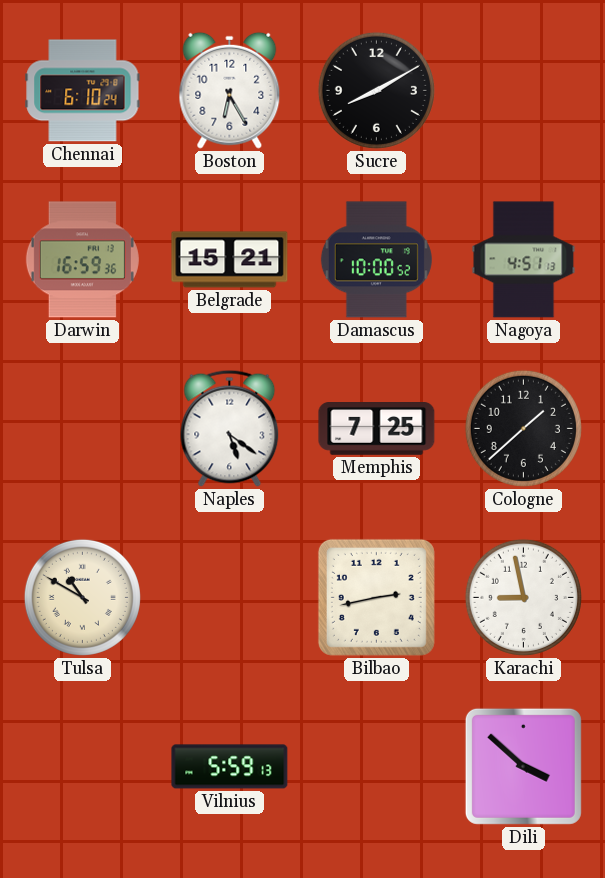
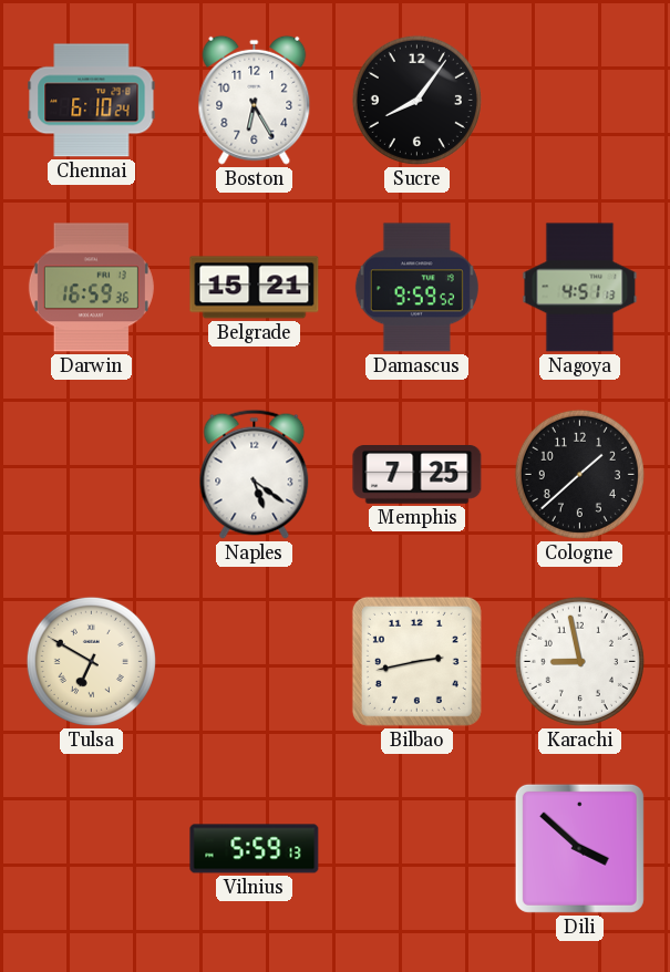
Sucre: 8:10 -> 8:06 (416, 100)
Damascus: 10:00 -> 9:59 (416, 288)
Tulsa: 10:50 -> 6:50 (91, 661)
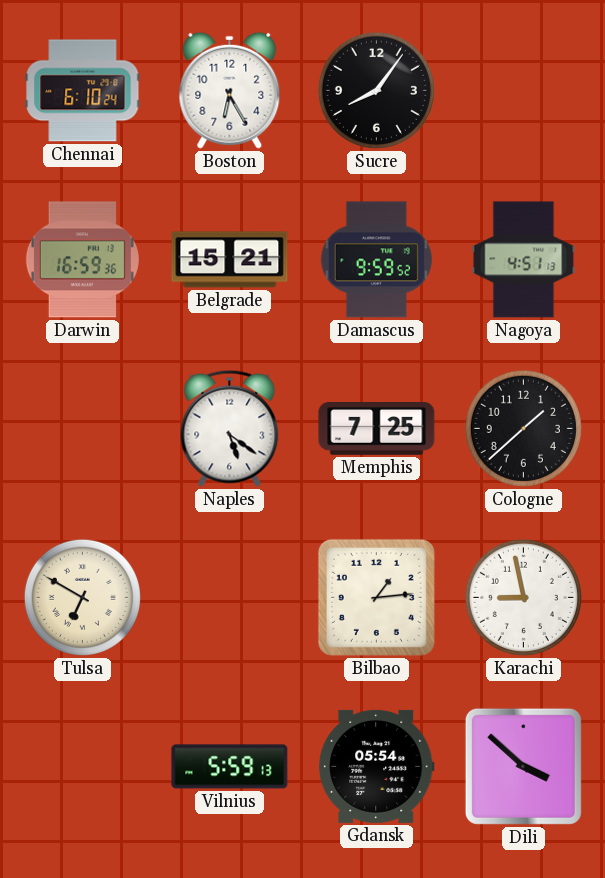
Bilbao: 2:43 -> 1:14 (376, 597)
Gdansk: none -> 05:54 (377, 766)
